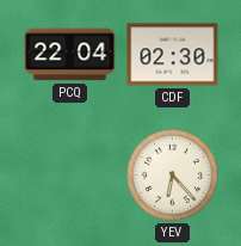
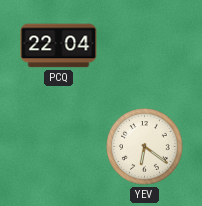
CDF: 02:30 -> none (173, 55)
YEV: 6:23 -> 6:21 (145, 147)
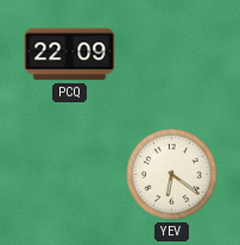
PCQ: 22:04 -> 22:09 (70, 55)
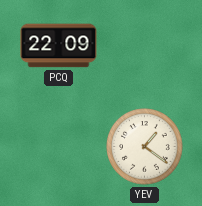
YEV: 6:21 -> 1:21 (145, 147)
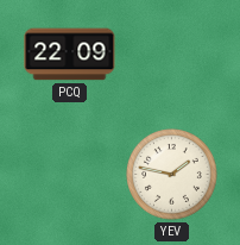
YEV: 1:21 -> 1:47 (172, 175)
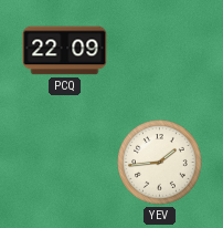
YEV: 1:47 -> 1:44 (160, 163)
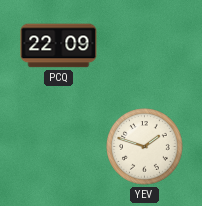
YEV: 1:44 -> 1:48 (145, 147)
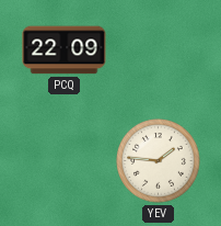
YEV: 1:48 -> 1:46 (159, 161)
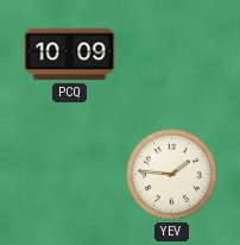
PCQ: 22:09 -> 10:09 (70, 55)
